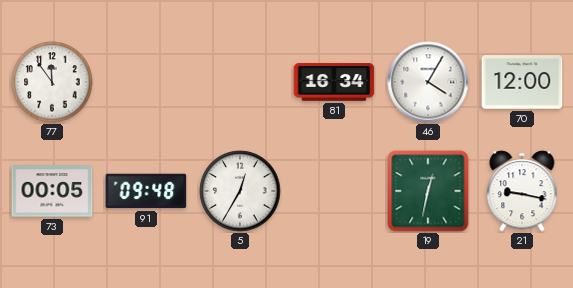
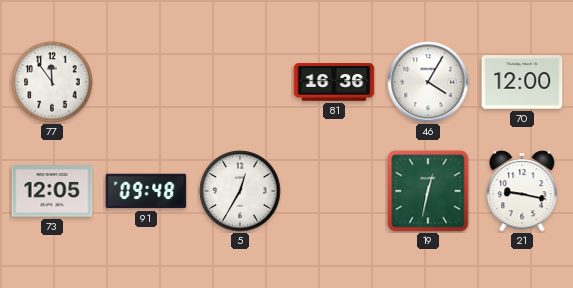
81: 16:34 -> 16:36 (334, 82)
73: 00:05 -> 12:05 (52, 191)
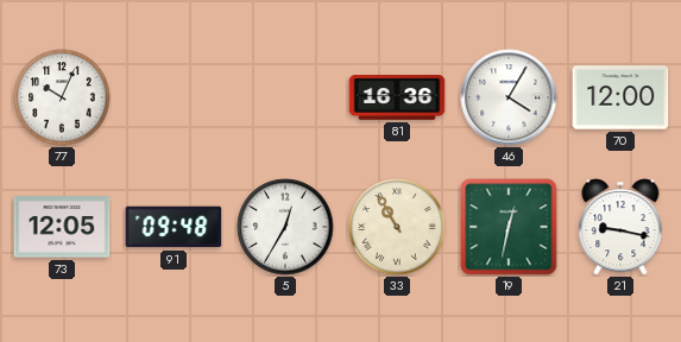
77: 11:54 -> 10:04 (62, 97)
33: none -> 10:55 (397, 227)
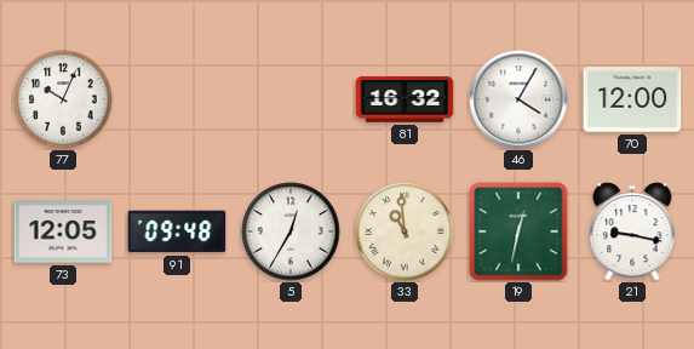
81: 16:36 -> 16:32 (405, 99)
33: 10:55 -> 10:59 (405, 231)
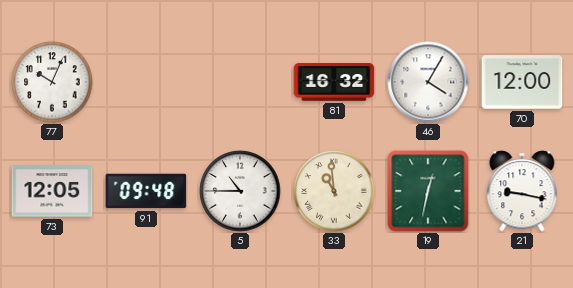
5: 12:35 -> 10:45 (240, 191)
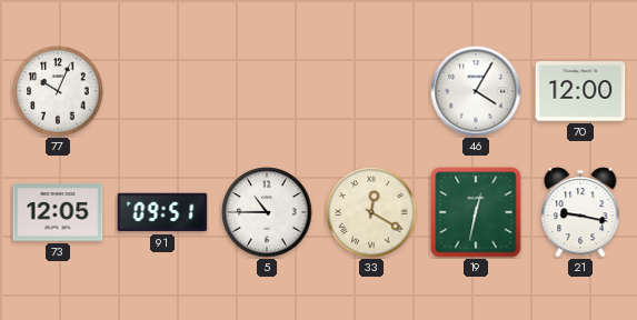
81: 16:32 -> none (334, 82)
91: 09:48 -> 09:51 (162, 212)
33: 10:59 -> 12:20 (371, 212)
